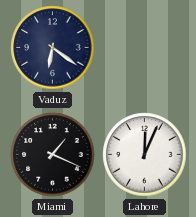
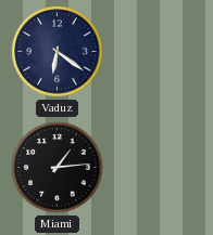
Miami: 1:19 -> 1:14 (58, 168)
Lahore: 12:04 -> none (145, 155)
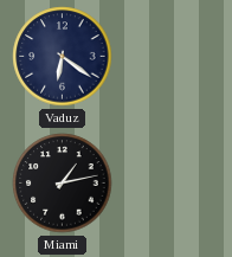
Miami: 1:14 -> 1:13 (63, 184)
